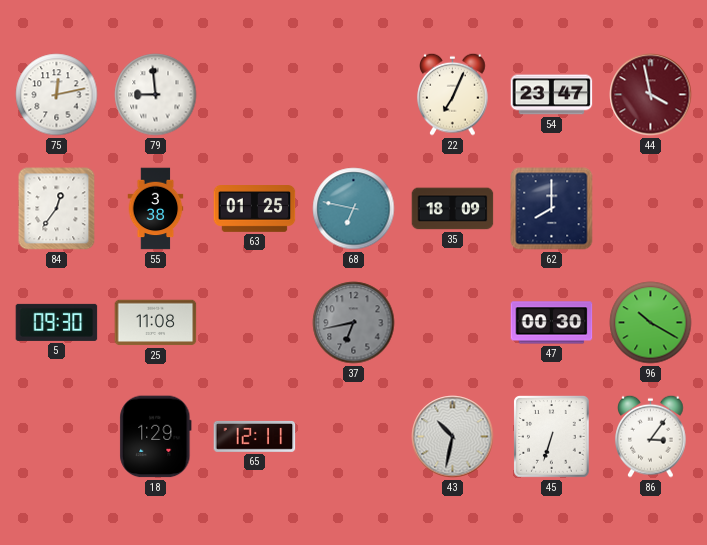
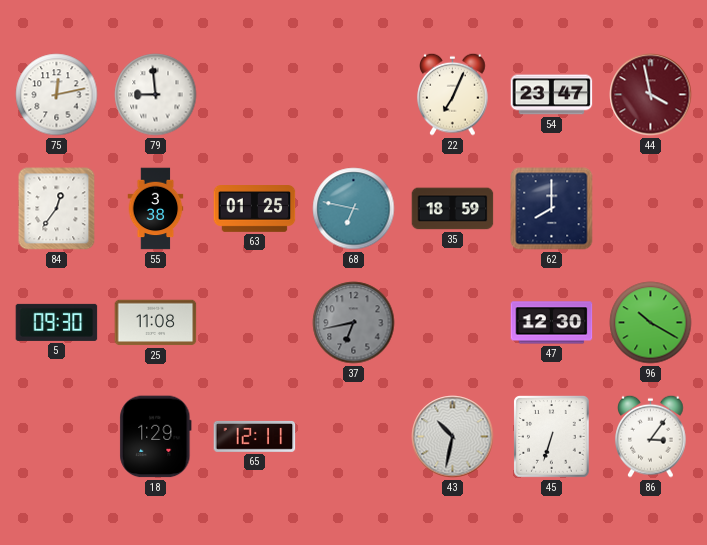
35: 18:09 -> 18:59 (453, 209)
47: 00:30 -> 12:30 (552, 323)
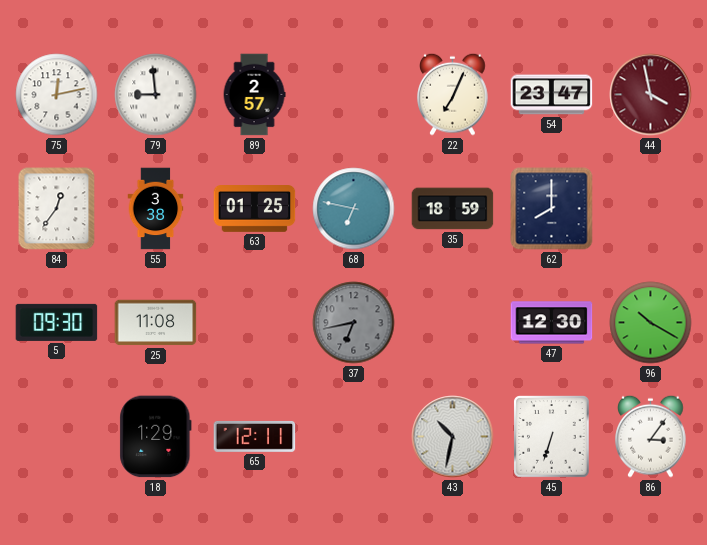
89: none -> 2:57 (254, 95)
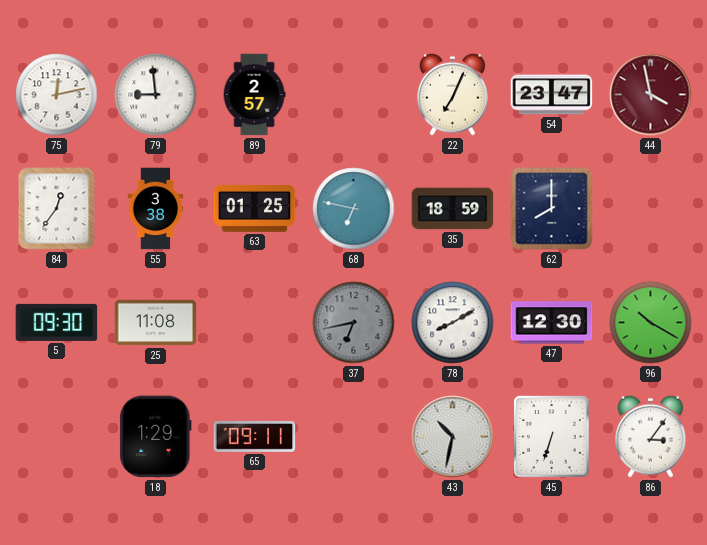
78: none -> 8:10 (453, 323)
65: 12:11 -> 09:11 (255, 436)
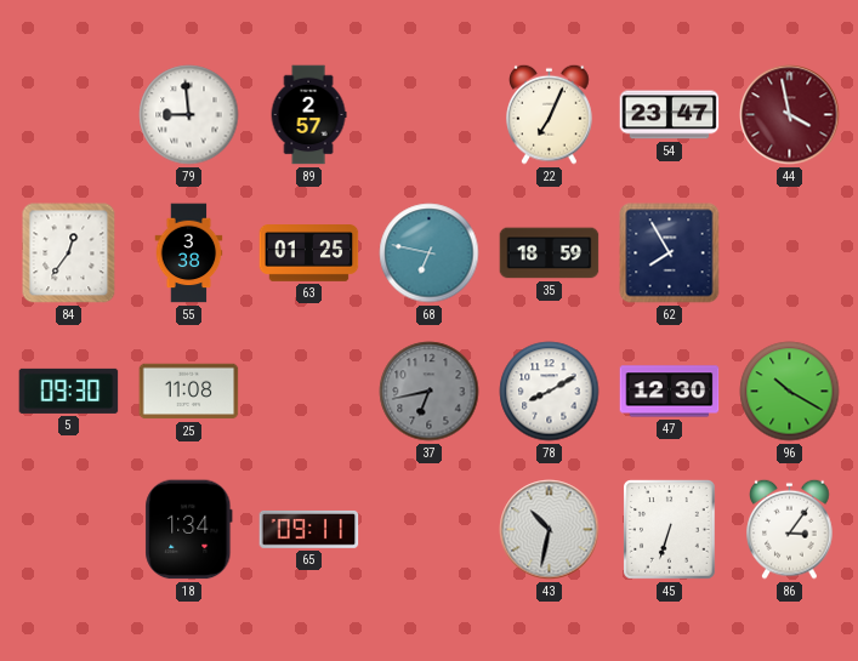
75: 12:13 -> none (57, 95)
62: 8:00 -> 7:55 (670, 253)
18: 1:29 -> 1:34 (189, 530)
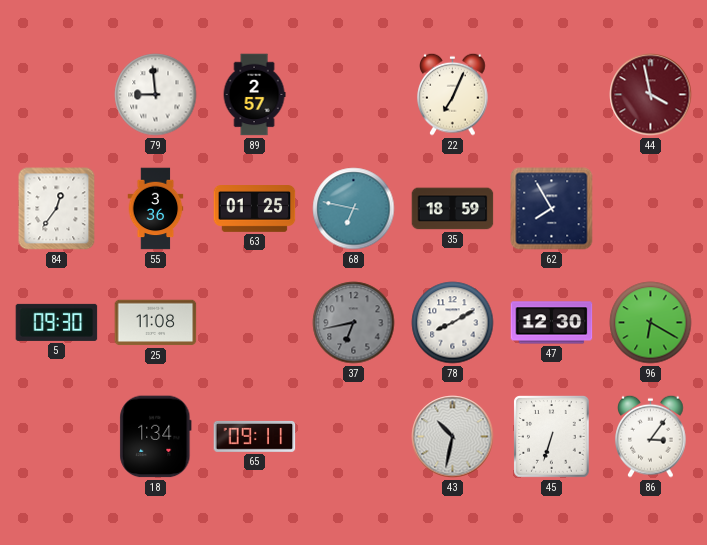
54: 23:47 -> none (670, 115)
55: 3:38 -> 3:36 (156, 209)
96: 10:20 -> 6:20 (651, 323)
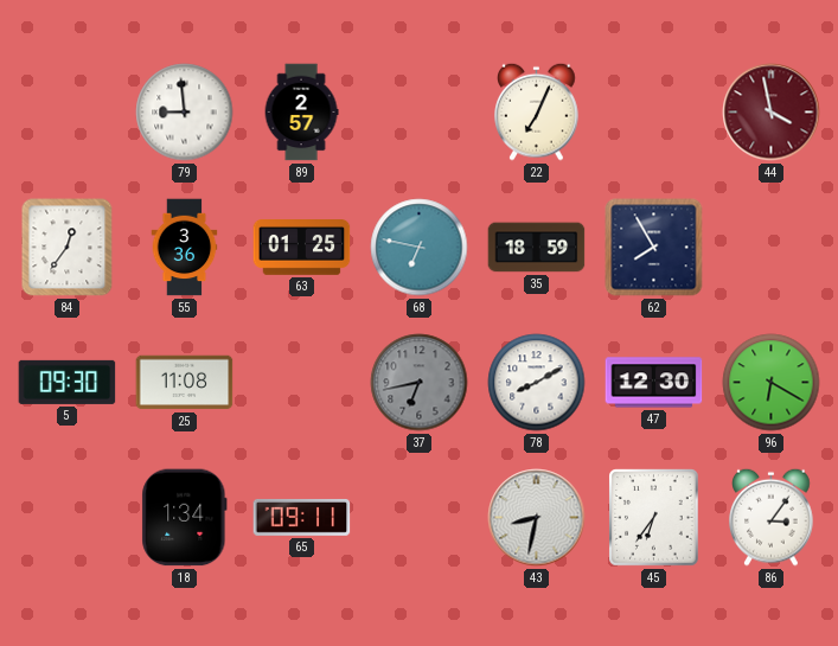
43: 10:32 -> 8:32 (537, 518)
45: 6:33 -> 6:36 (654, 518)
